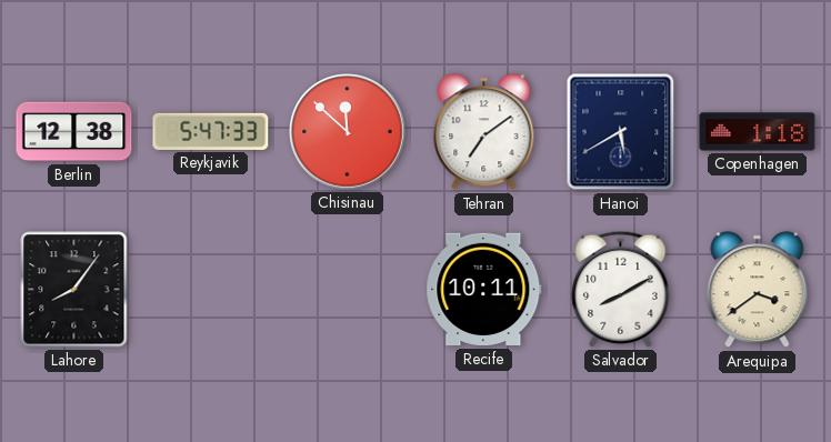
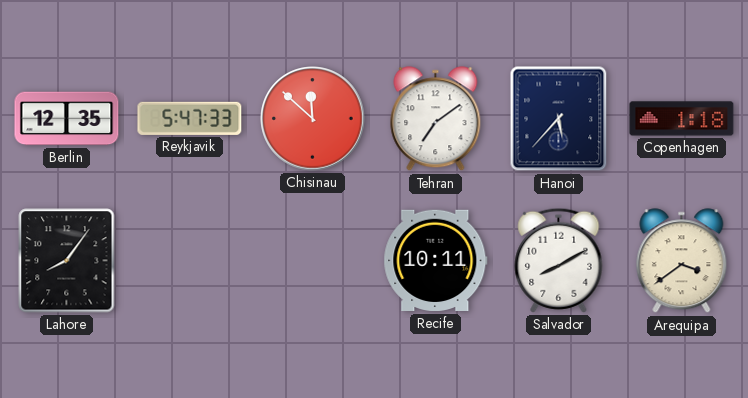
Berlin: 12:38 -> 12:35 (67, 119)
Hanoi: 5:40 -> 5:37 (559, 119)
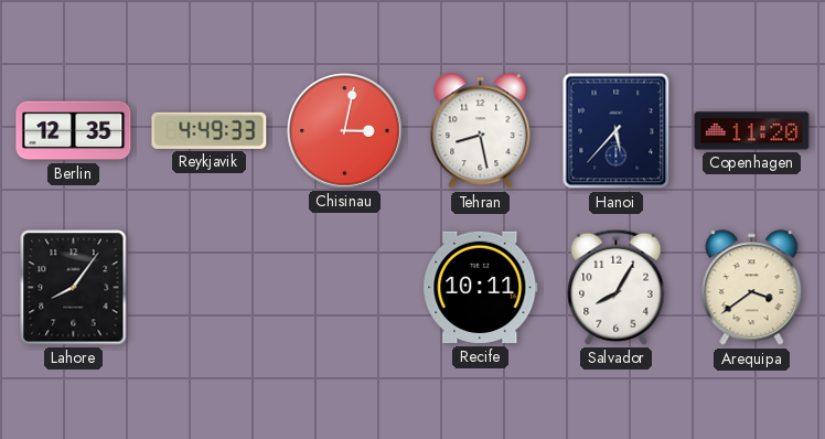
Reykjavik: 5:47 -> 4:49 (210, 130)
Chisinau: 11:52 -> 3:02 (345, 131)
Tehran: 7:09 -> 8:28 (481, 131)
Copenhagen: 1:18 -> 11:20 (752, 131)
Salvador: 8:10 -> 8:05 (617, 287)
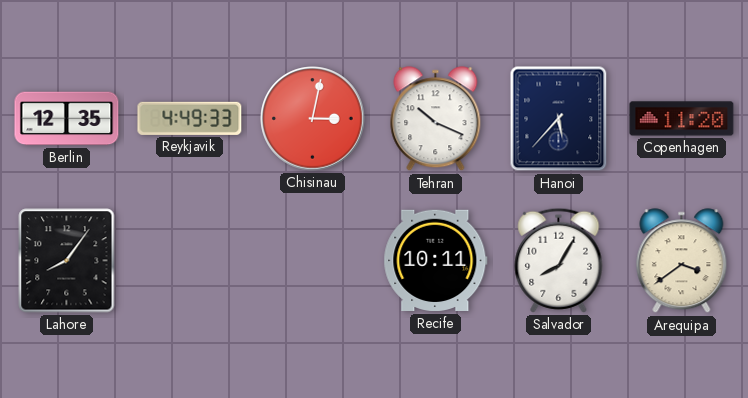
Tehran: 8:28 -> 10:19 (436, 119)
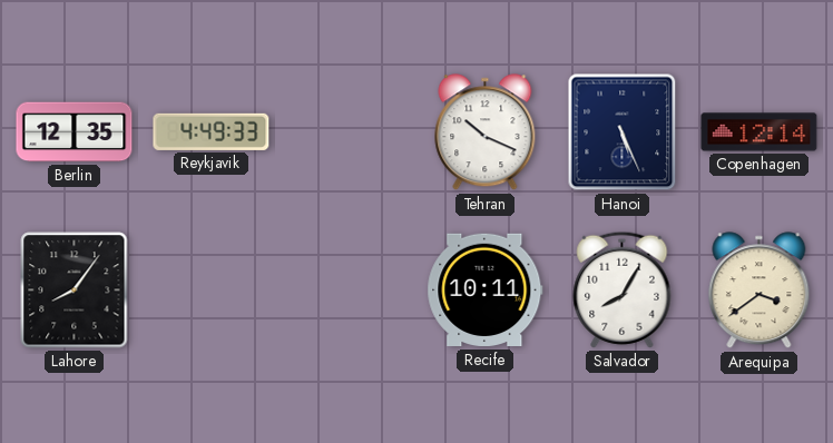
Chisinau: 3:02 -> none (313, 119)
Hanoi: 5:37 -> 5:26 (623, 132)
Copenhagen: 11:20 -> 12:14 (759, 132)
